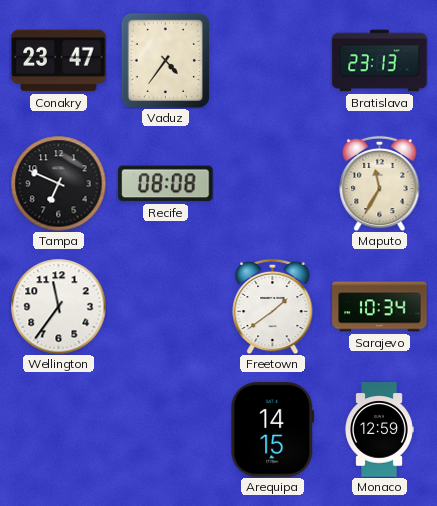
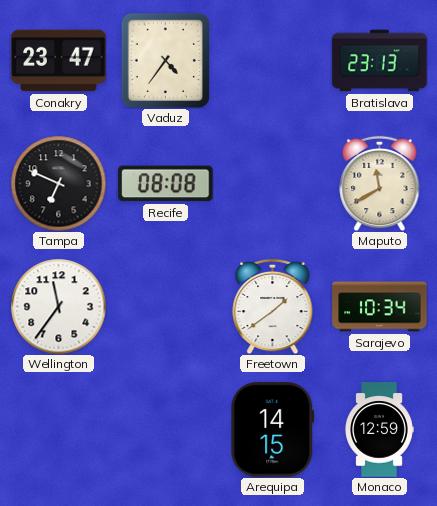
Maputo: 11:35 -> 11:40 (380, 183)
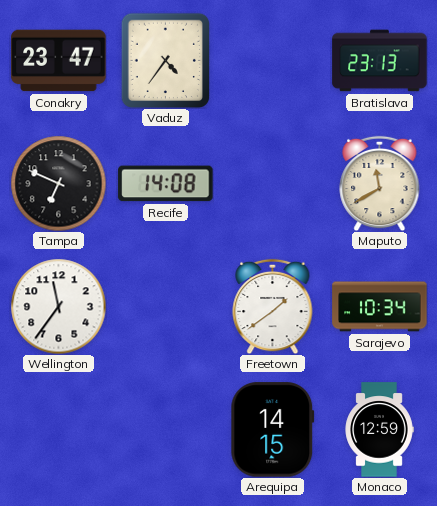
Recife: 08:08 -> 14:08 (166, 184)
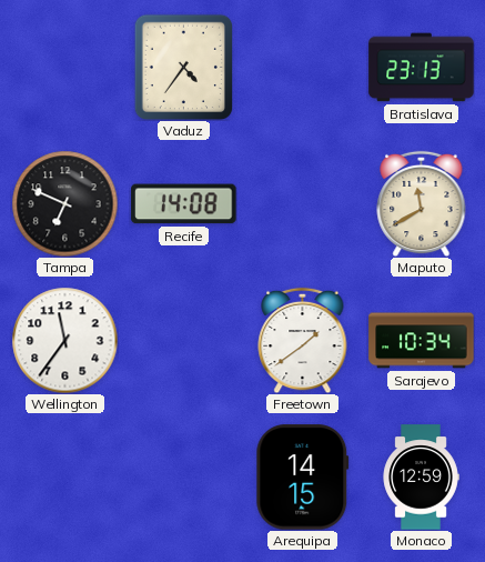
Conakry: 23:47 -> none (59, 61)
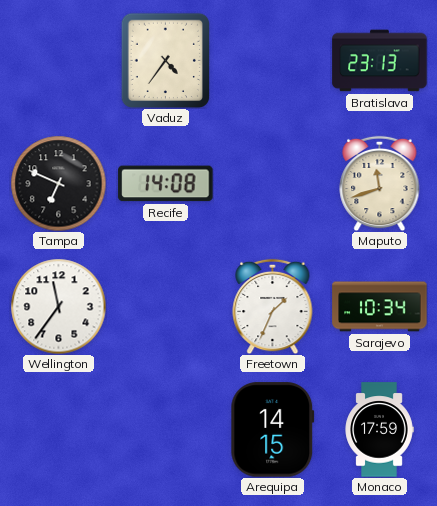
Maputo: 11:40 -> 11:42 (380, 183)
Freetown: 1:39 -> 1:34 (273, 306)
Monaco: 12:59 -> 17:59 (379, 430)
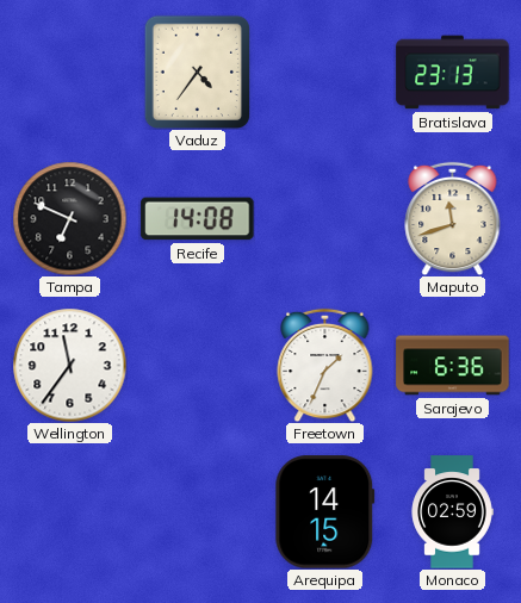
Sarajevo: 10:34 -> 6:36 (453, 366)
Monaco: 17:59 -> 02:59 (452, 512)
